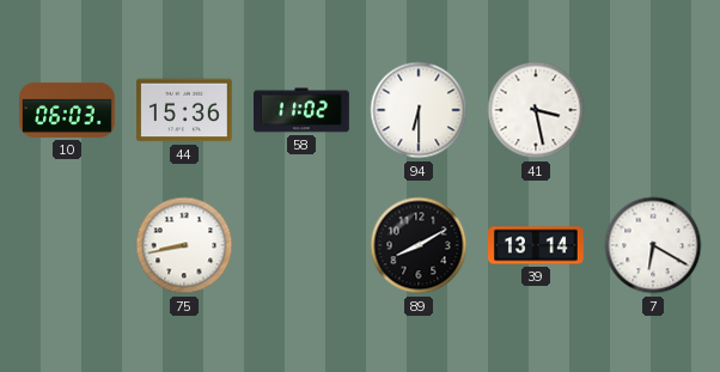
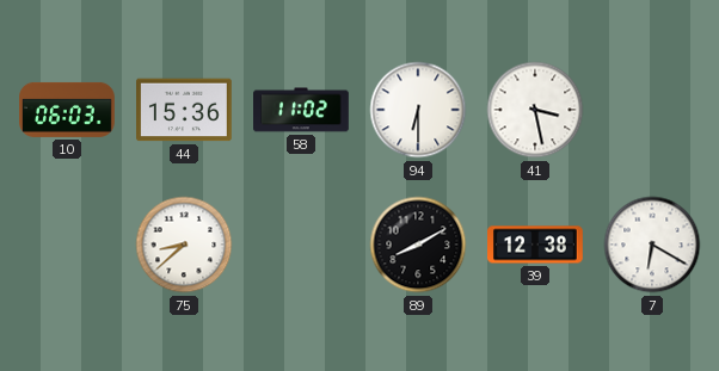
75: 8:43 -> 8:38 (184, 245)
39: 13:14 -> 12:38 (536, 245)
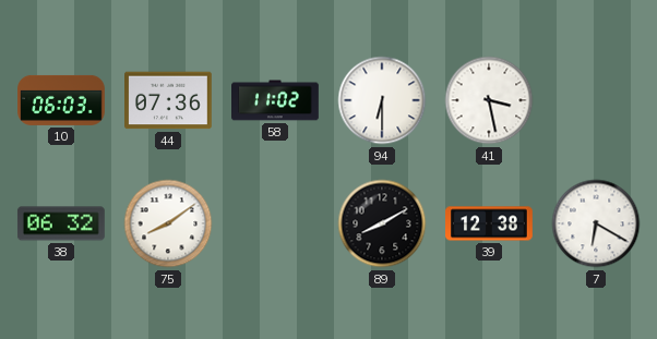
44: 15:36 -> 07:36 (169, 100)
38: none -> 06:32 (61, 223)
75: 8:38 -> 8:09 (168, 223)
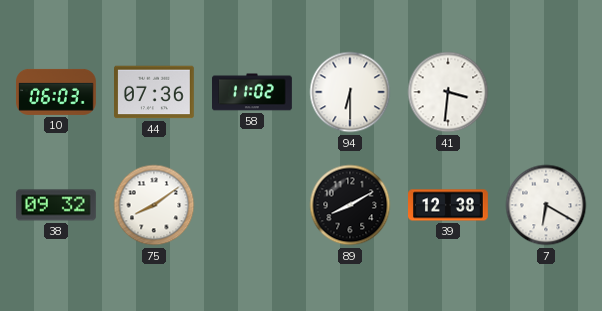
41: 3:28 -> 3:31 (448, 92)
38: 06:32 -> 09:32 (56, 205)
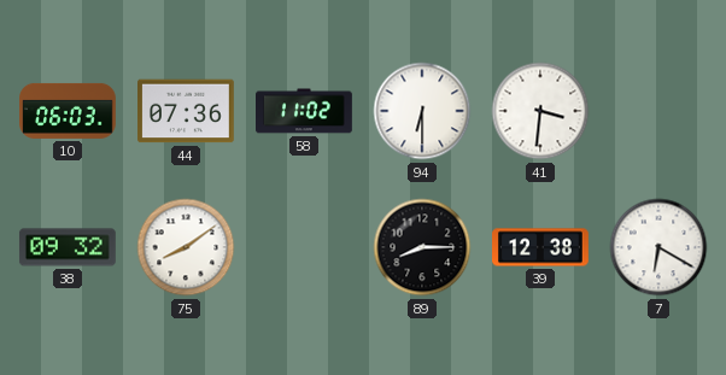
89: 8:10 -> 8:15 (422, 247)
